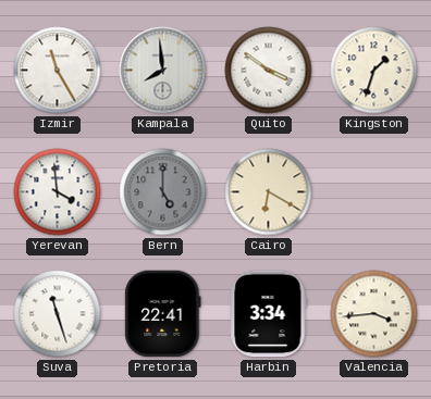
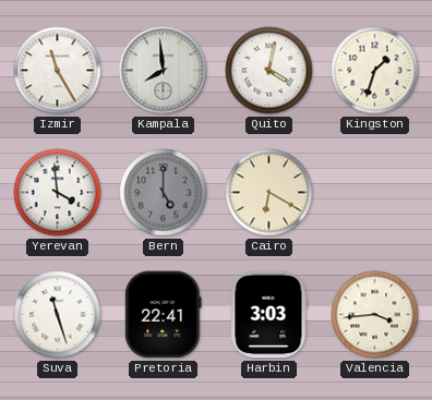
Quito: 3:51 -> 4:02 (269, 71)
Harbin: 3:34 -> 3:03 (269, 315)
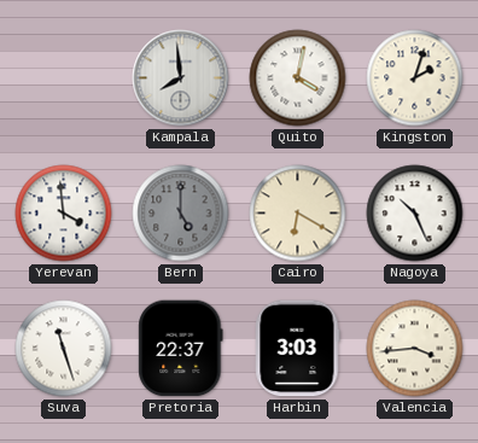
Izmir: 11:25 -> none (58, 71)
Kingston: 1:33 -> 2:03 (415, 78)
Nagoya: none -> 10:26 (415, 214)
Pretoria: 22:41 -> 22:37 (181, 349)
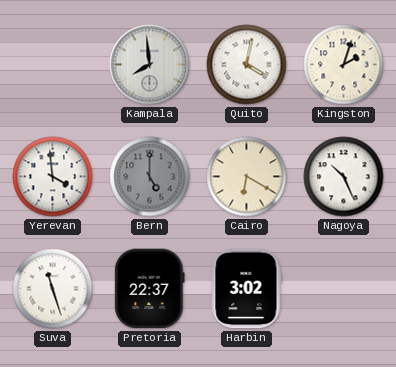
Harbin: 3:03 -> 3:02 (247, 289)
Valencia: 3:44 -> none (415, 349)
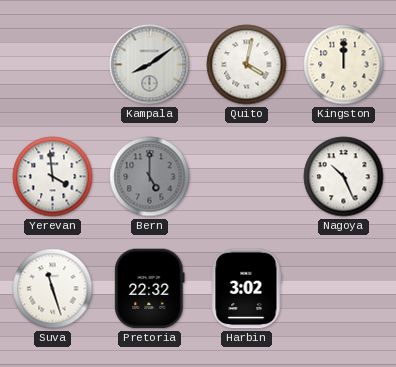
Kampala: 7:59 -> 8:09 (150, 65)
Kingston: 2:03 -> 12:00 (344, 65)
Cairo: 6:20 -> none (247, 177)
Pretoria: 22:37 -> 22:32 (150, 289)
